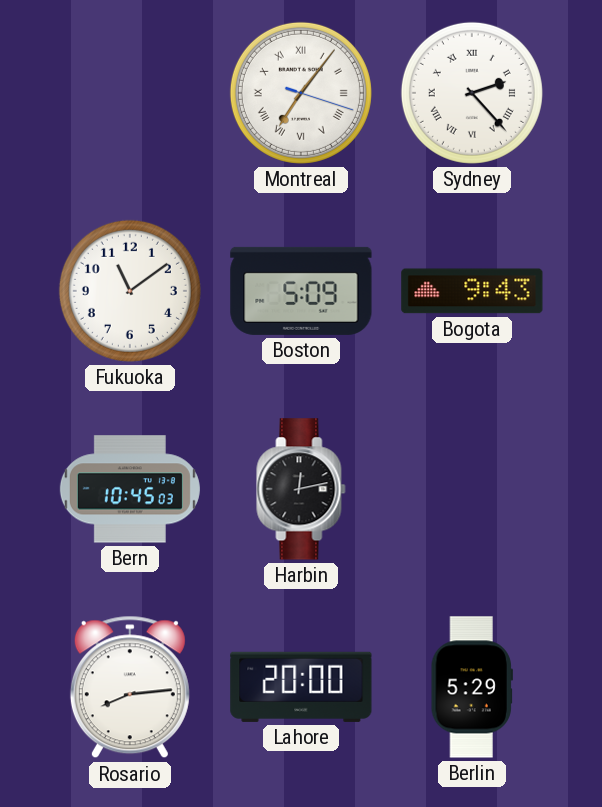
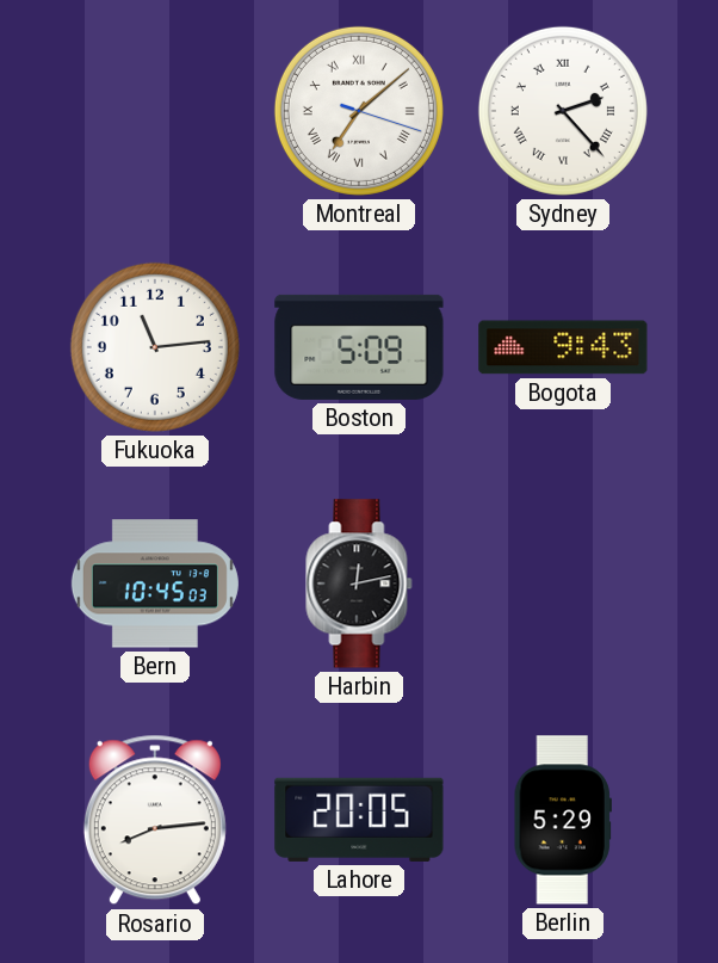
Montreal: 7:06 -> 7:08 (359, 111)
Fukuoka: 11:09 -> 11:14 (155, 347)
Lahore: 20:00 -> 20:05 (359, 820)
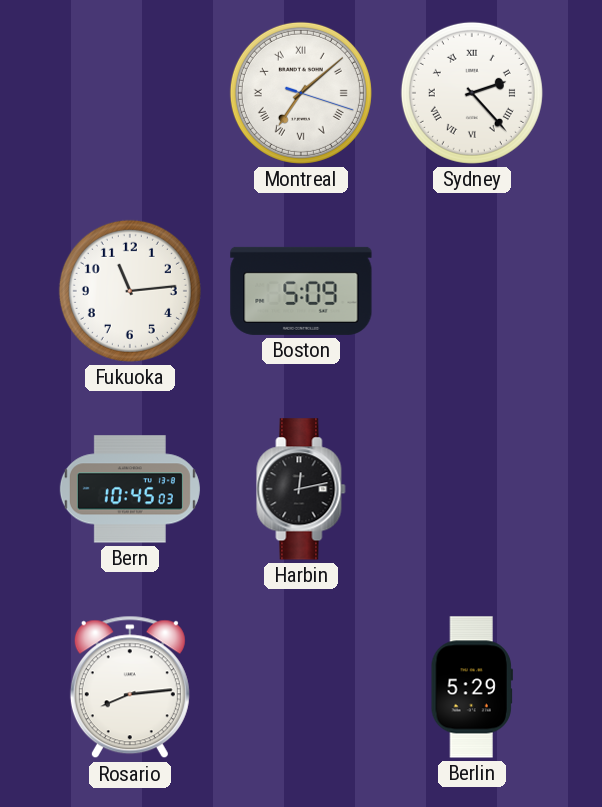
Bogota: 9:43 -> none (563, 347)
Lahore: 20:05 -> none (359, 820)
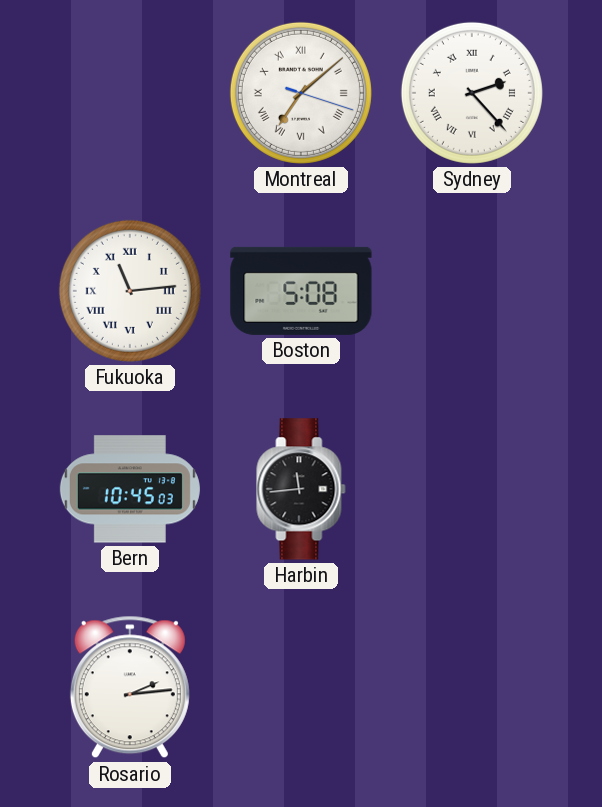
Fukuoka numerals: Arabic -> Roman (130, 291)
Boston: 5:09 -> 5:08 (301, 291)
Harbin: 12:13 -> 11:44 (301, 489)
Rosario: 8:14 -> 2:14 (130, 687)
Berlin: 5:29 -> none (472, 687)
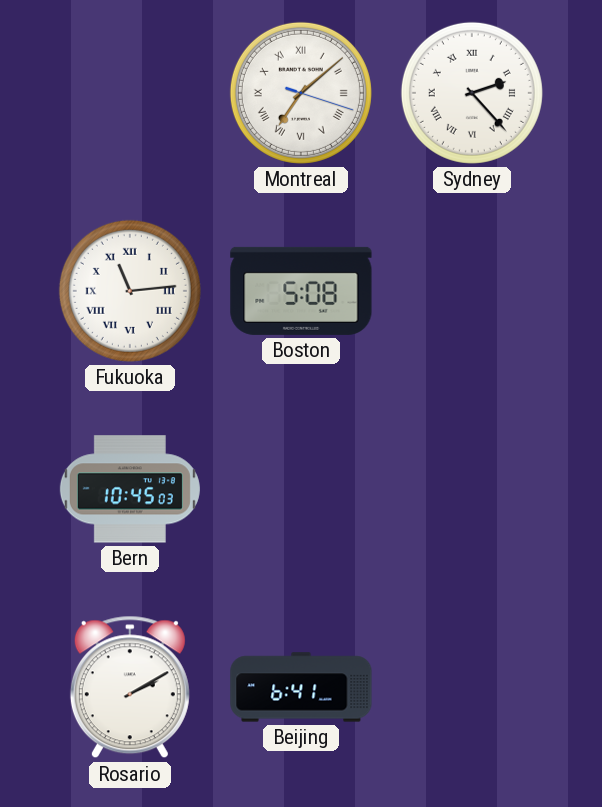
Harbin: 11:44 -> none (301, 489)
Rosario: 2:14 -> 2:10 (130, 687)
Beijing: none -> 6:41 (301, 687)
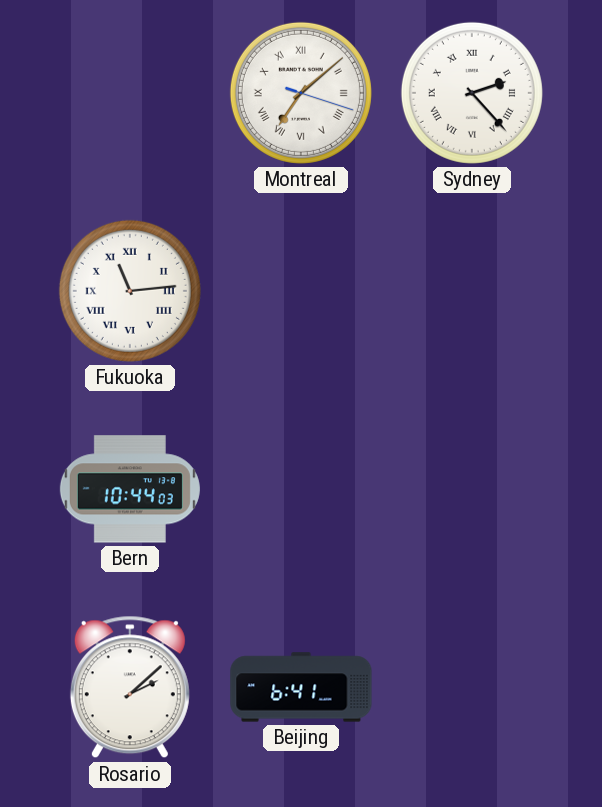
Boston: 5:08 -> none (301, 291)
Bern: 10:45 -> 10:44 (130, 489)
Rosario: 2:10 -> 2:08 (130, 687)
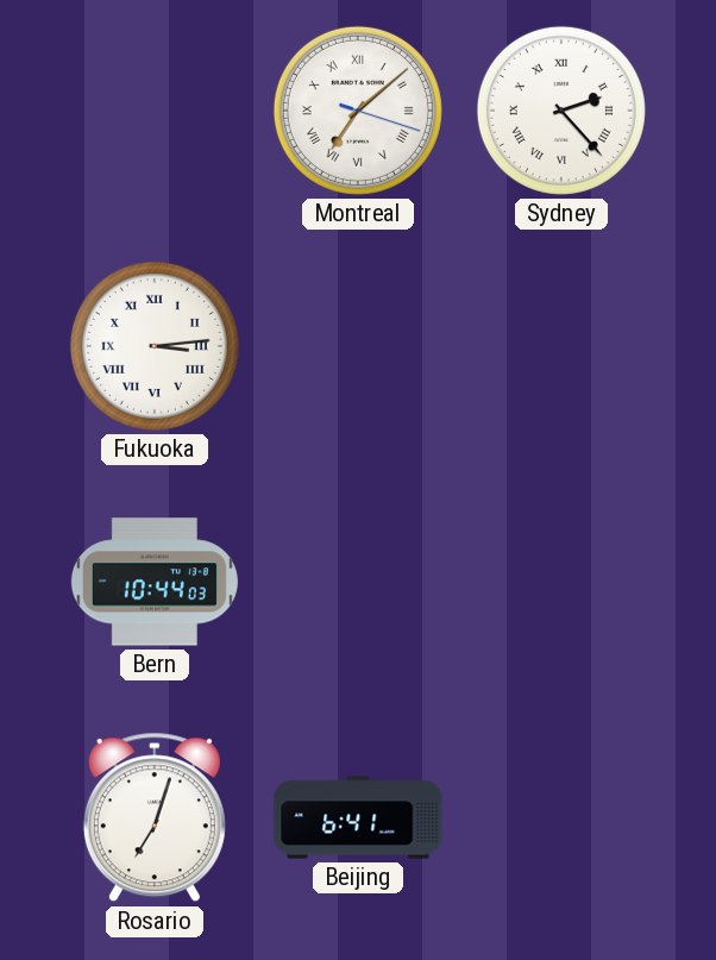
Fukuoka: 11:14 -> 3:14 (155, 346)
Rosario: 2:08 -> 7:03 (155, 817)
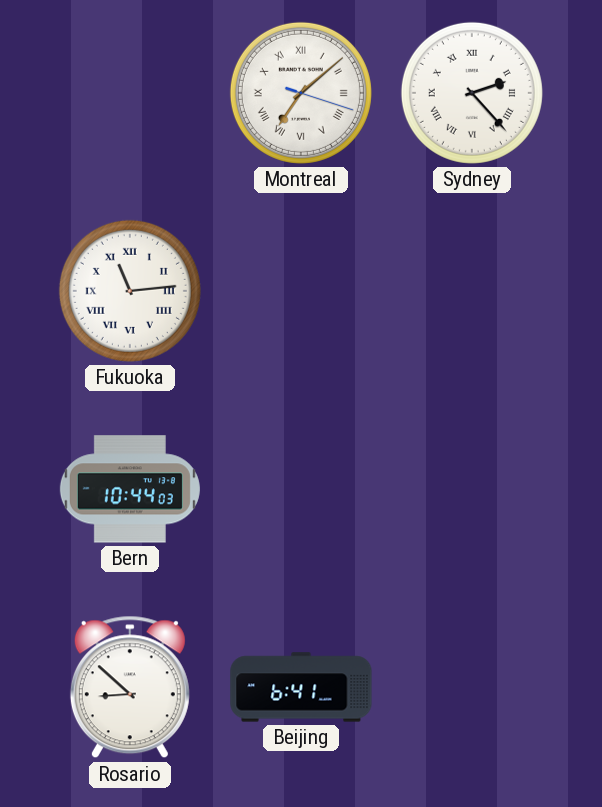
Fukuoka: 3:14 -> 11:14 (130, 291)
Rosario: 7:03 -> 8:52 (130, 687)
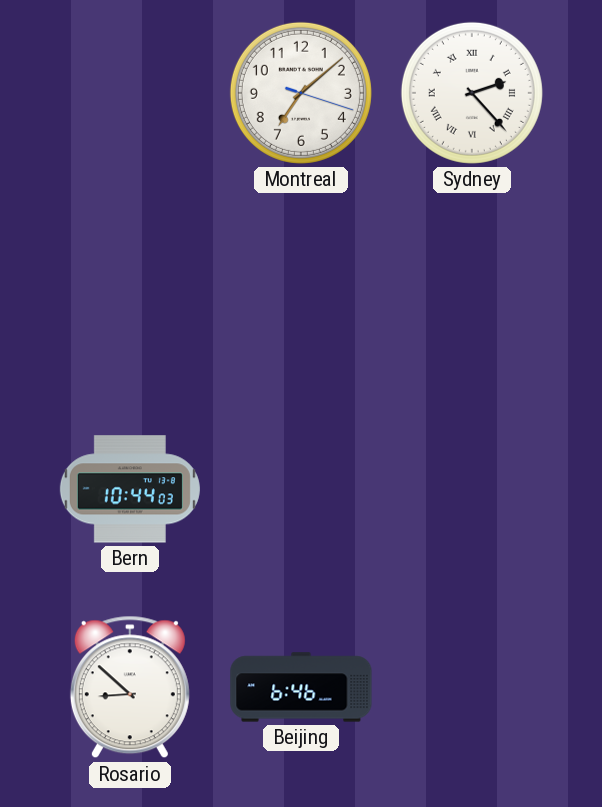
Montreal numerals: Roman -> Arabic (301, 93)
Fukuoka: 11:14 -> none (130, 291)
Beijing: 6:41 -> 6:46 (301, 687)
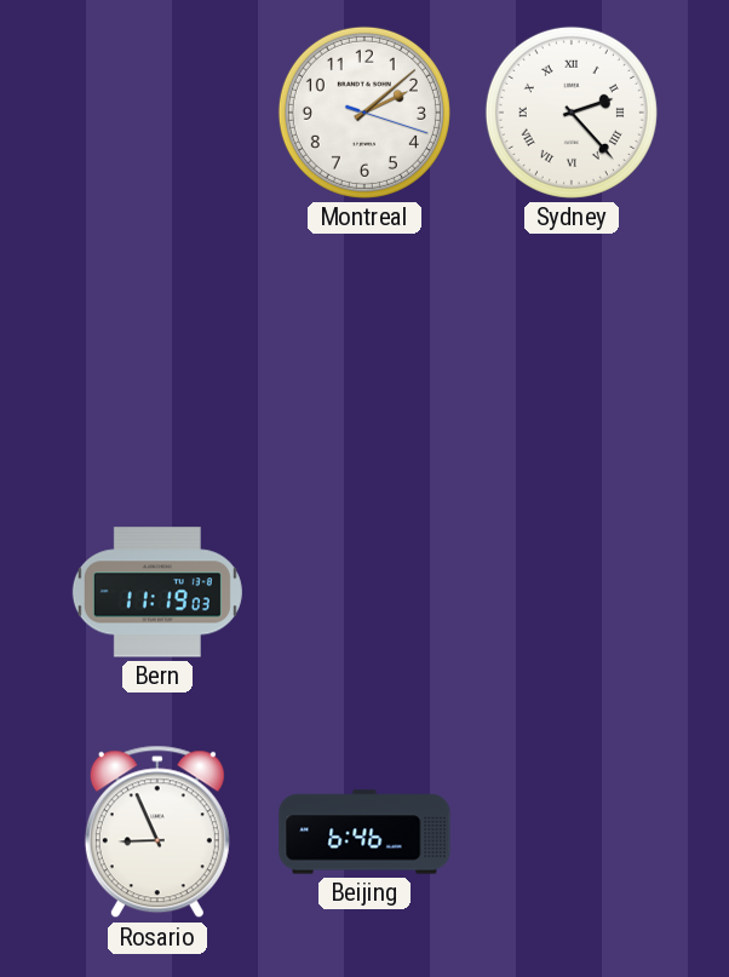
Montreal: 7:08 -> 2:08 (364, 113)
Bern: 10:44 -> 11:19 (157, 592)
Rosario: 8:52 -> 8:56 (157, 832)
